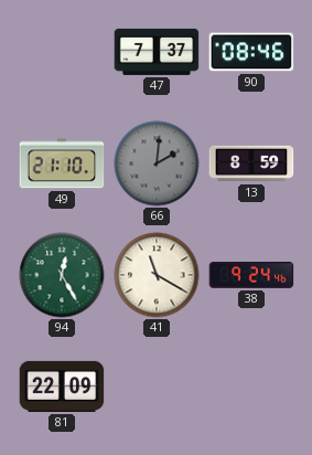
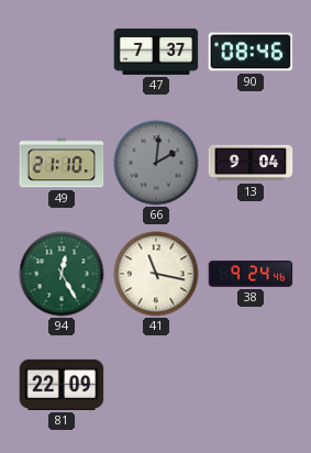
13: 8:59 -> 9:04 (251, 163)
41: 11:20 -> 11:17 (156, 274)
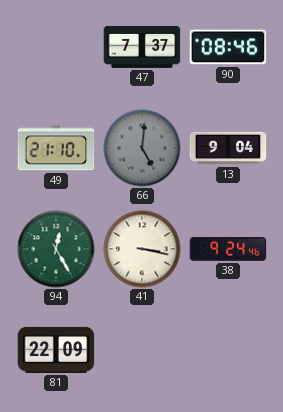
66: 2:01 -> 5:01 (142, 148)
41: 11:17 -> 3:17 (142, 249)
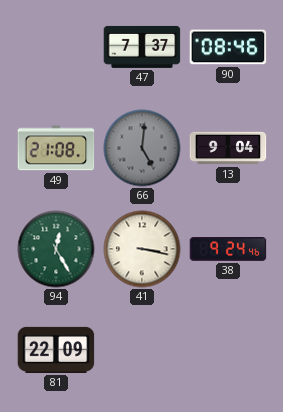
49: 21:10 -> 21:08 (56, 148)
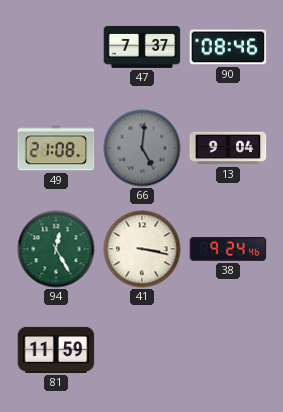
81: 22:09 -> 11:59 (56, 350)
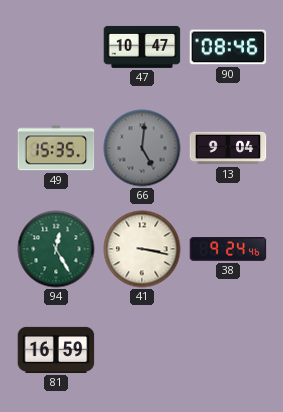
47: 7:37 -> 10:47 (142, 47)
49: 21:08 -> 15:35 (56, 148)
81: 11:59 -> 16:59 (56, 350)
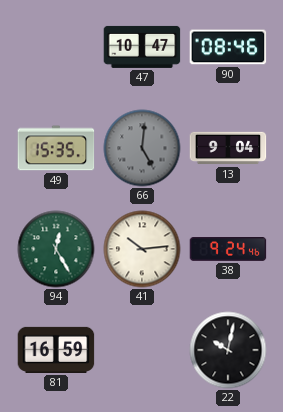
41: 3:17 -> 10:14 (142, 249)
22: none -> 10:02 (228, 350)
